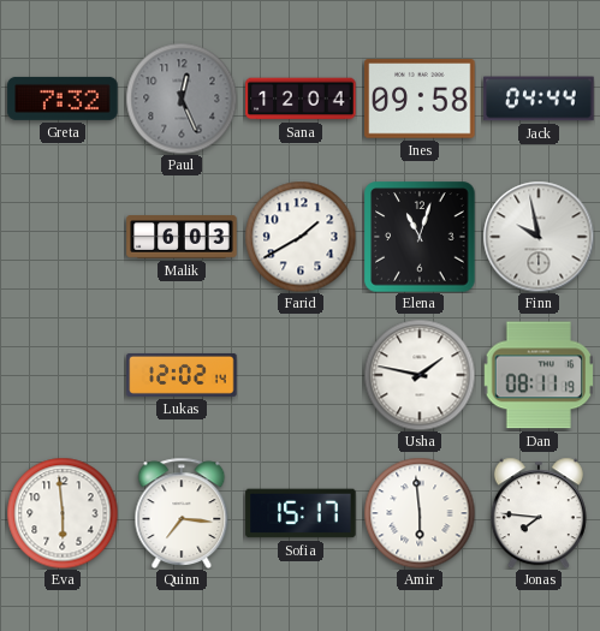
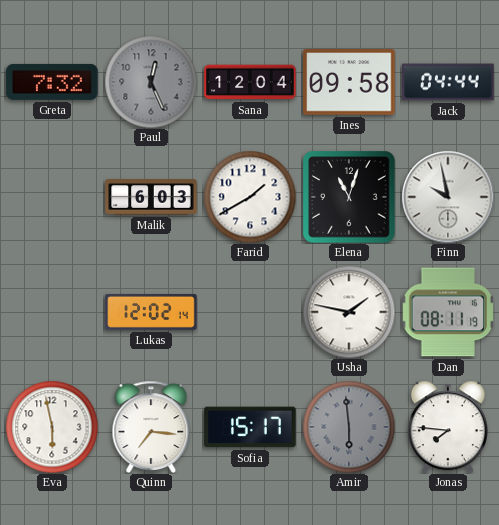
Eva: 5:59 -> 5:58 (52, 427)
Amir dial: white -> grey (349, 427)
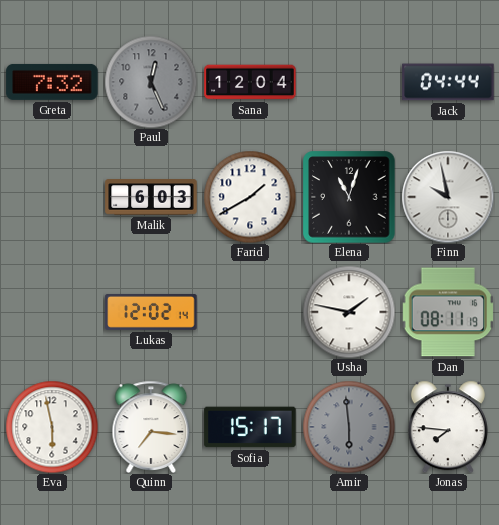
Ines: 09:58 -> none (349, 82)
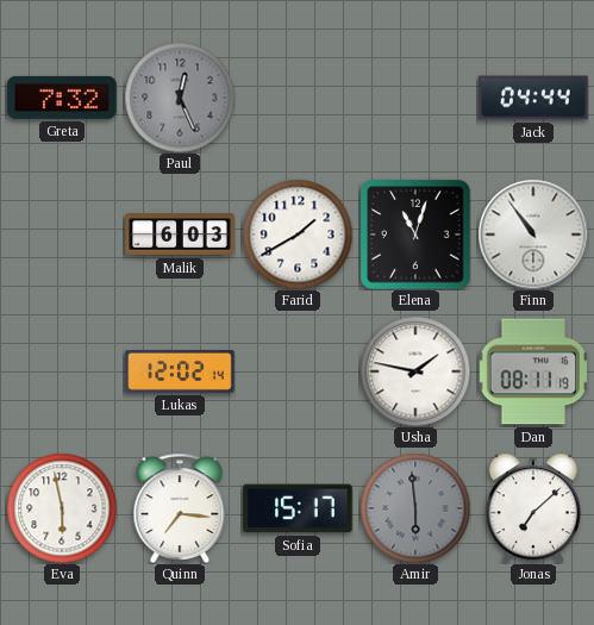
Sana: 12:04 -> none (250, 82)
Finn: 9:58 -> 10:54 (533, 235)
Jonas: 7:46 -> 7:08 (533, 508)
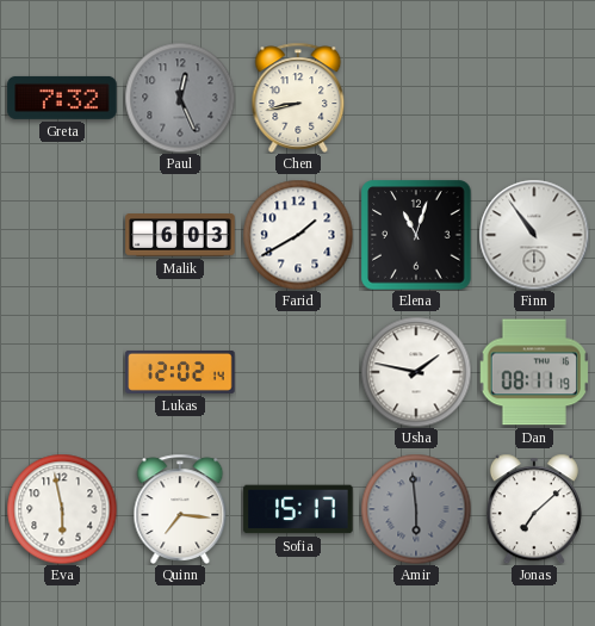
Chen: none -> 8:43 (298, 98)
Jack: 04:44 -> none (533, 98)
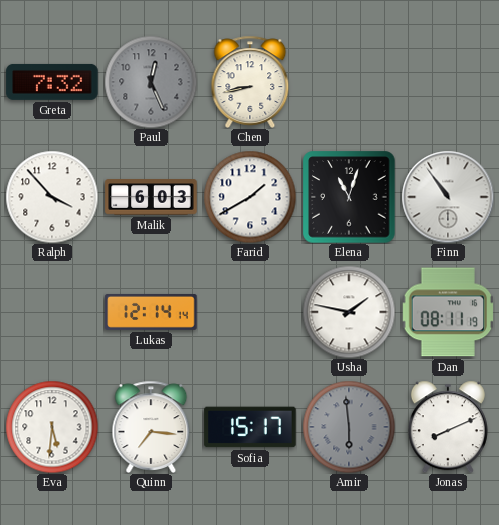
Ralph: none -> 3:53 (52, 197)
Lukas: 12:02 -> 12:14 (151, 312)
Eva: 5:58 -> 5:31 (52, 427)
Jonas: 7:08 -> 8:11 (448, 427)
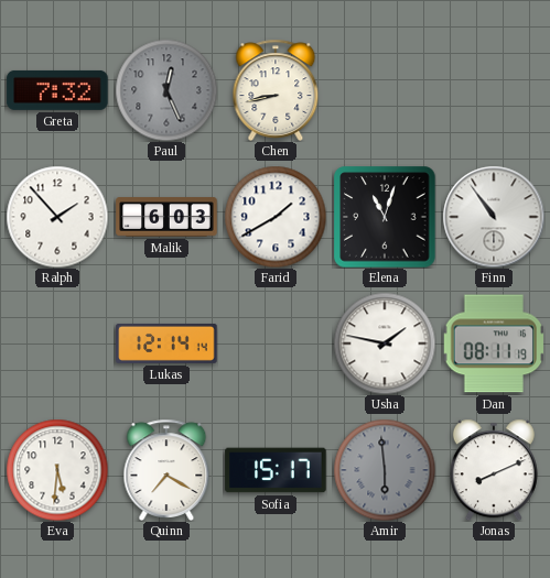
Ralph: 3:53 -> 1:53 (57, 217)
Quinn: 7:16 -> 7:20 (166, 470)
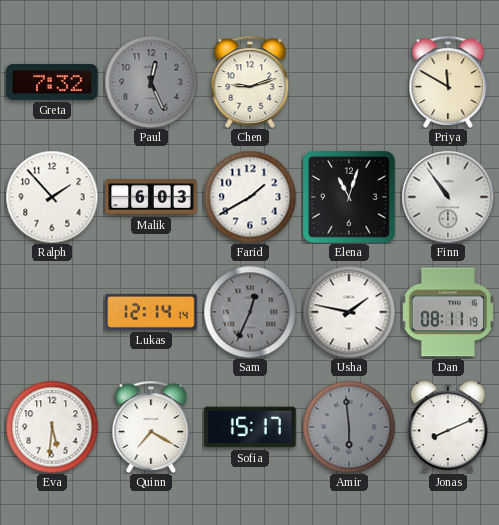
Chen: 8:43 -> 9:12 (250, 82)
Priya: none -> 11:50 (448, 82)
Sam: none -> 12:34 (250, 312)
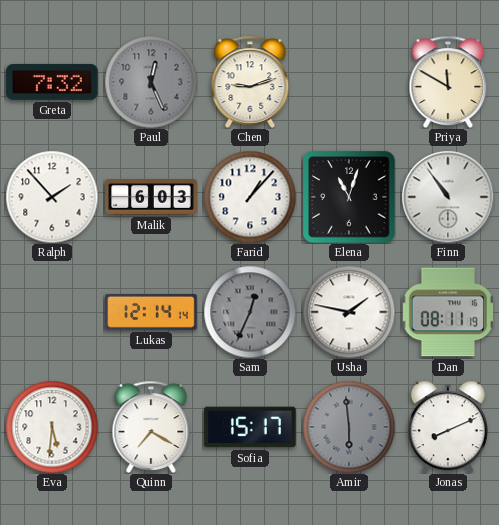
Farid: 1:40 -> 1:07 (250, 197)
